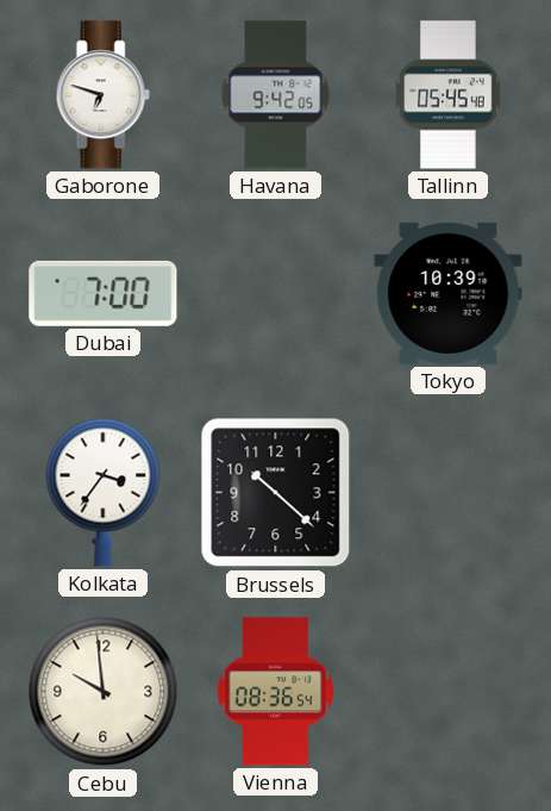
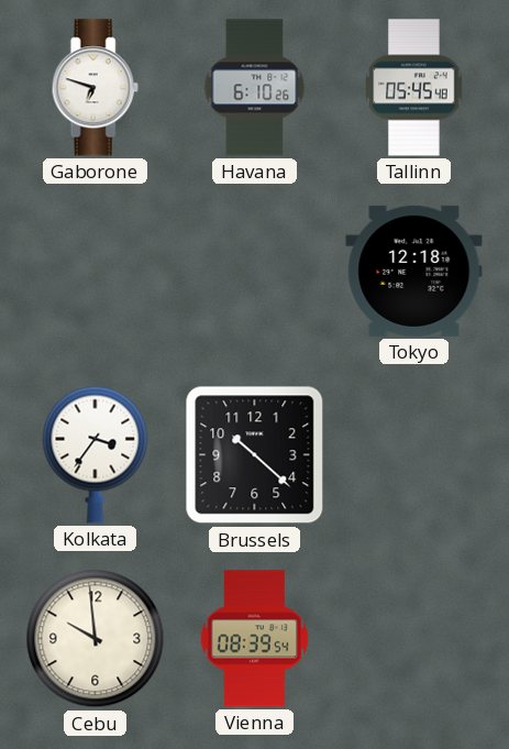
Havana: 9:42 -> 6:10 (255, 88)
Dubai: 7:00 -> none (104, 293)
Tokyo: 10:39 -> 12:18 (414, 271)
Vienna: 08:36 -> 08:39 (255, 639)
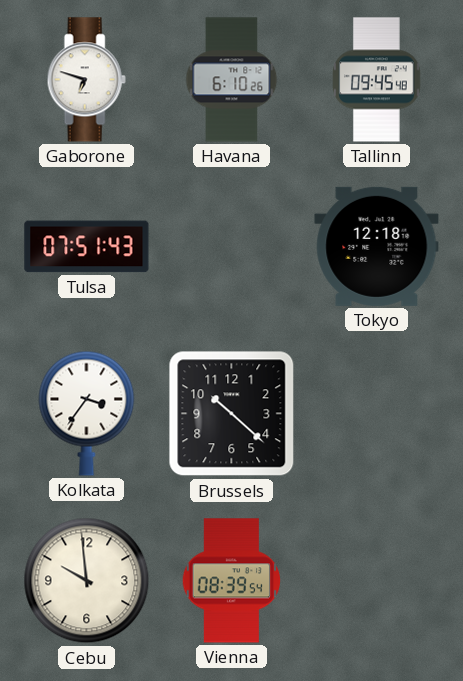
Tallinn: 05:45 -> 09:45 (377, 80)
Tulsa: none -> 07:51 (87, 247)
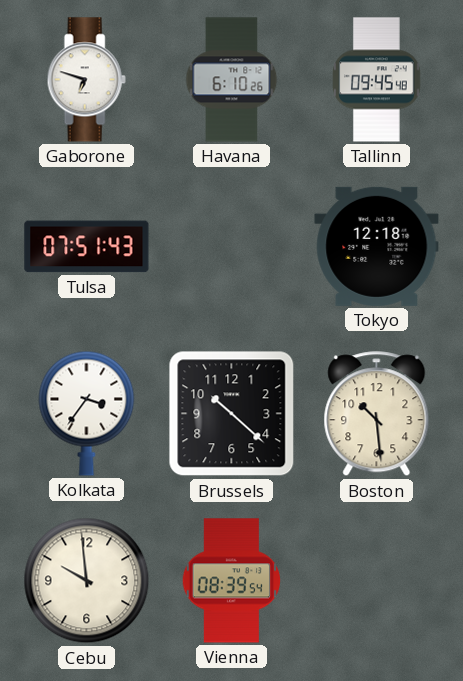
Boston: none -> 10:29 (377, 414)
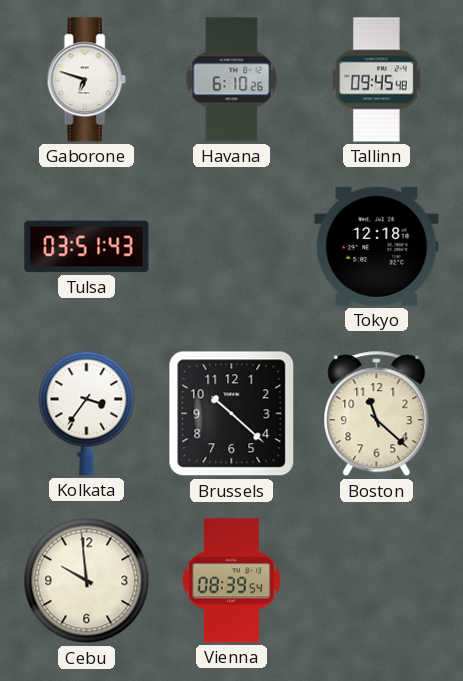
Tulsa: 07:51 -> 03:51 (87, 247)
Boston: 10:29 -> 11:22 (377, 414)
